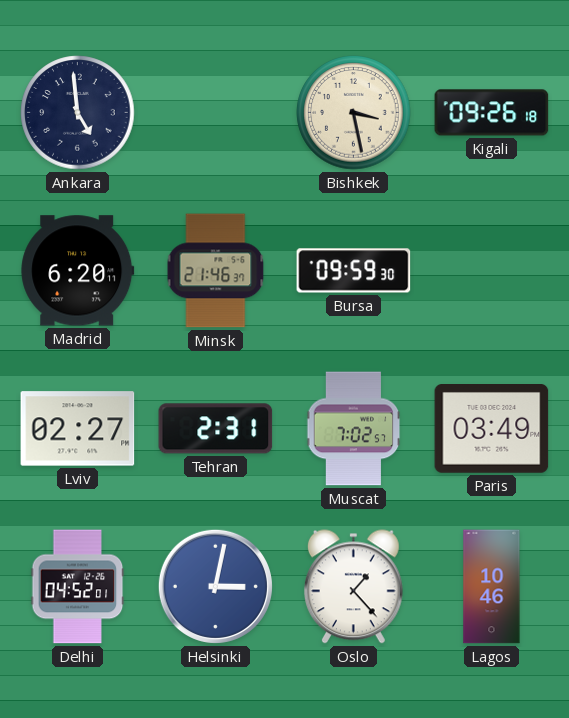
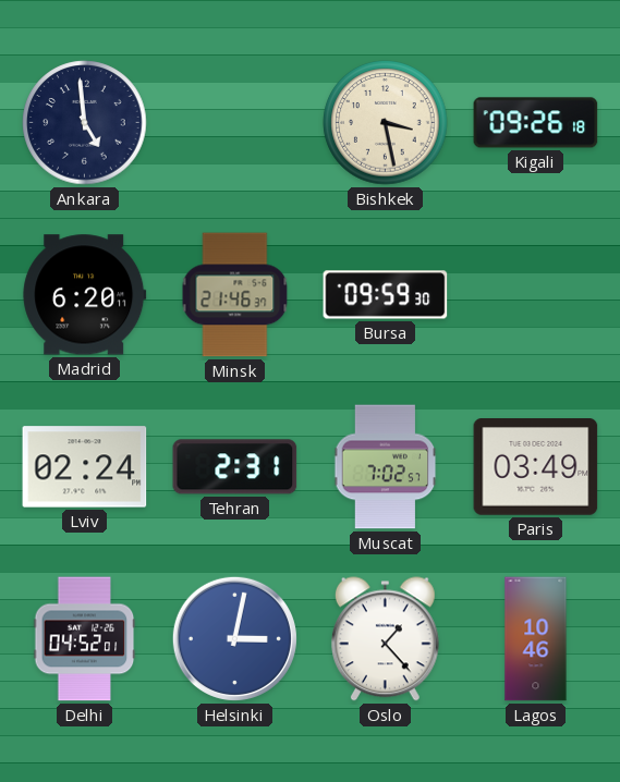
Lviv: 02:27 -> 02:24 (85, 467)
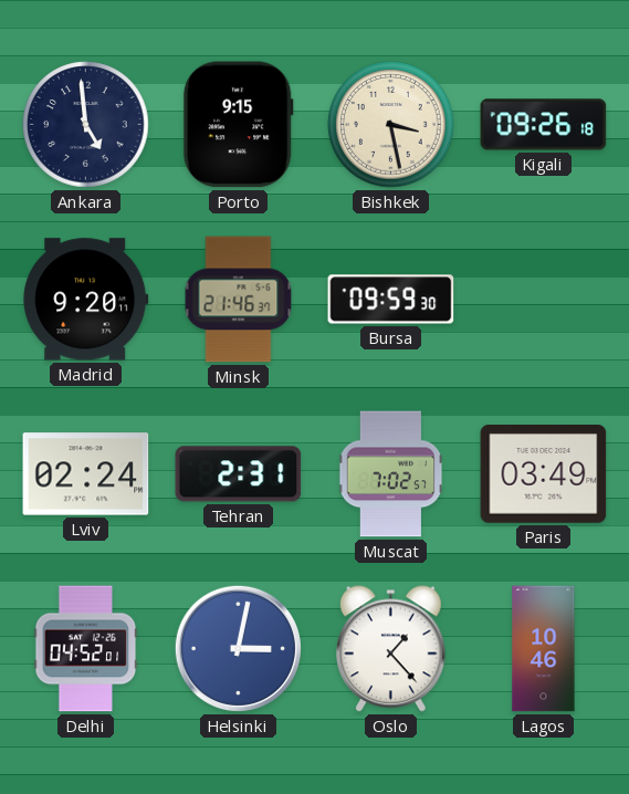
Porto: none -> 9:15 (238, 125)
Madrid: 6:20 -> 9:20 (86, 300)
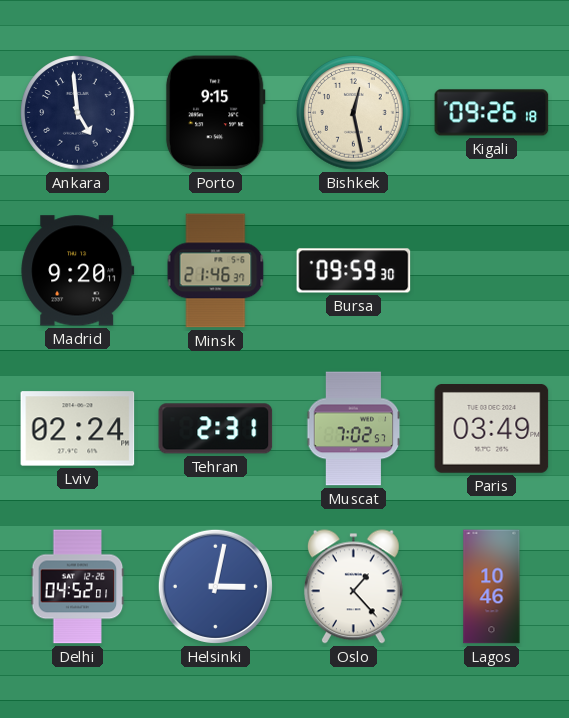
Bishkek: 3:28 -> 12:28 (354, 113)
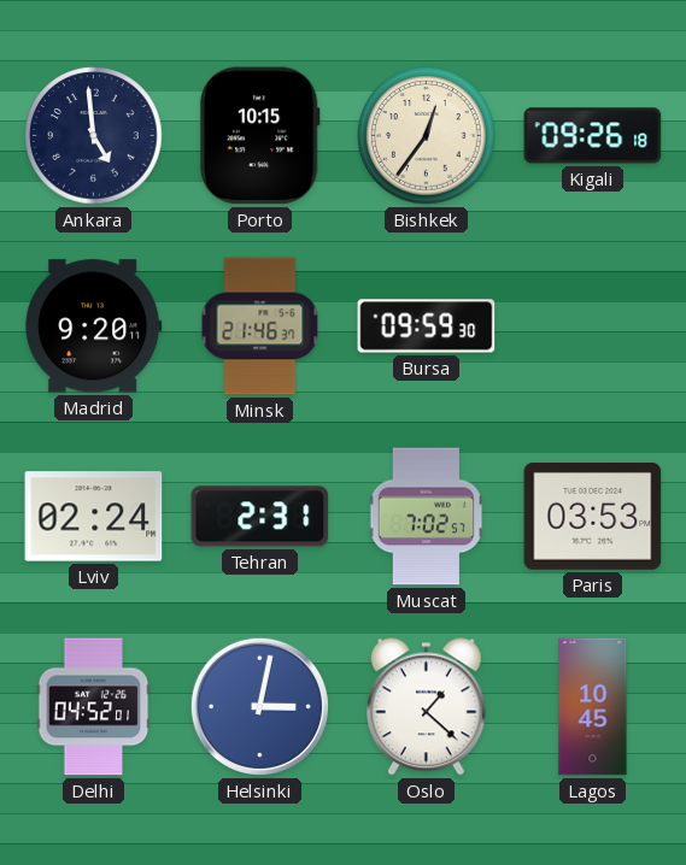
Porto: 9:15 -> 10:15 (259, 136)
Bishkek: 12:28 -> 12:36 (427, 136)
Paris: 03:49 -> 03:53 (593, 517)
Oslo: 1:23 -> 1:22 (426, 707)
Lagos: 10:46 -> 10:45 (593, 707)
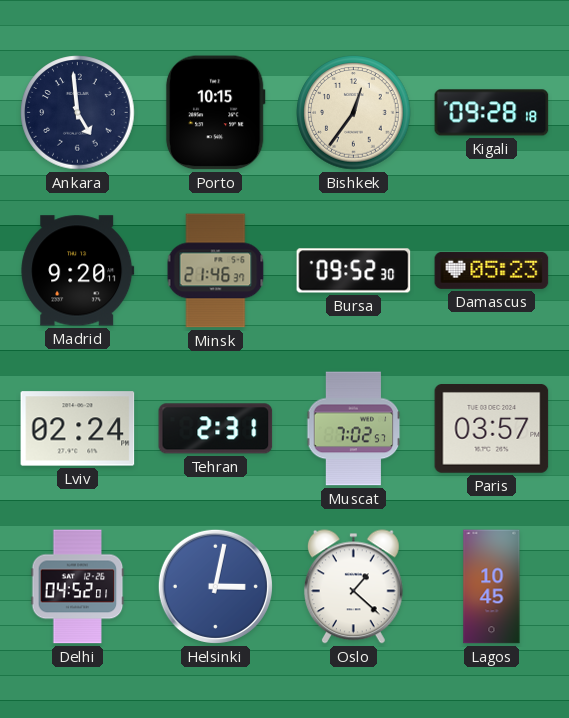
Kigali: 09:26 -> 09:28 (492, 113)
Bursa: 09:59 -> 09:52 (354, 271)
Damascus: none -> 05:23 (492, 270)
Paris: 03:53 -> 03:57 (492, 429)
